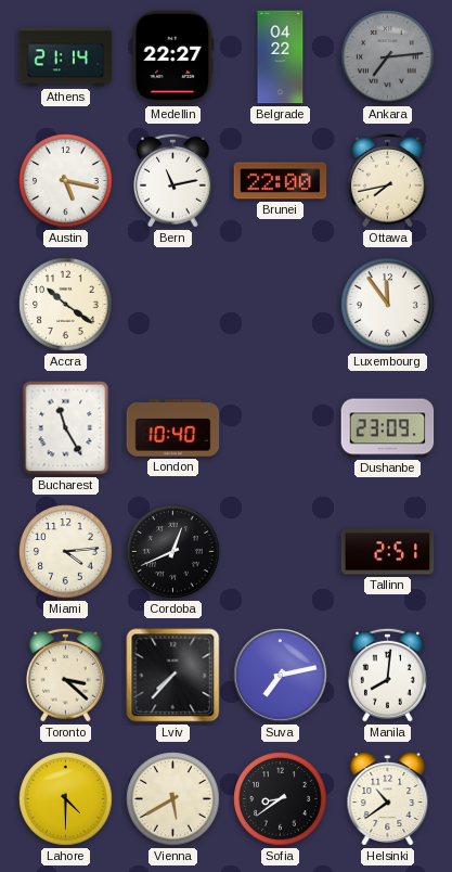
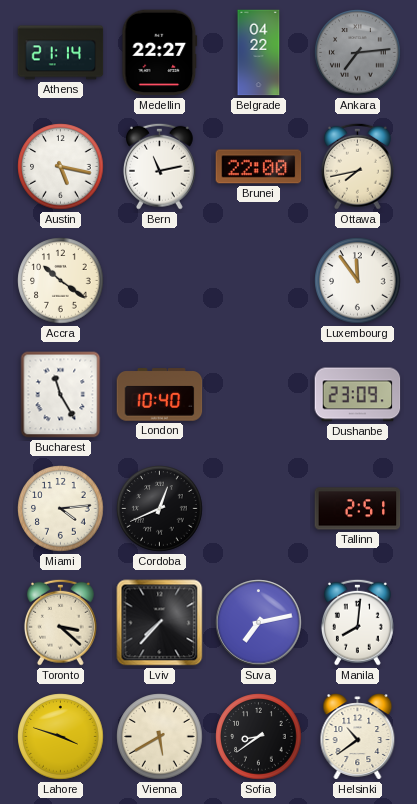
Lahore: 4:30 -> 3:48 (61, 737)
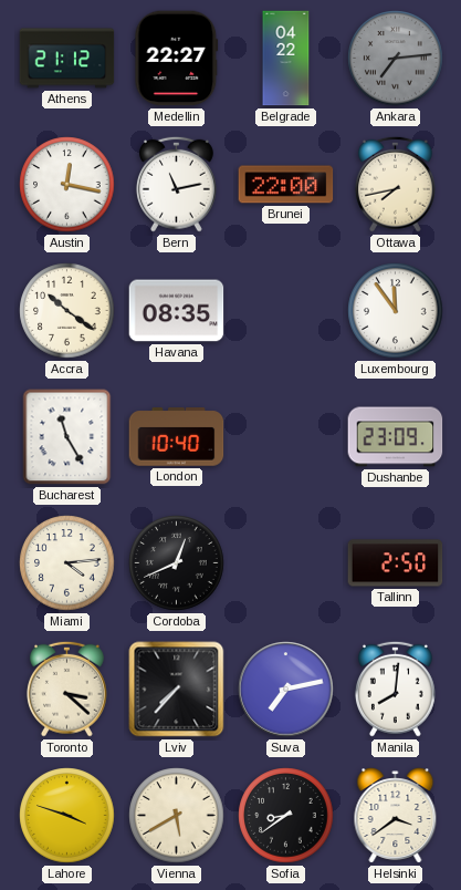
Athens: 21:14 -> 21:12 (67, 59)
Austin: 5:17 -> 12:17 (67, 185)
Havana: none -> 08:35 (177, 311)
Tallinn: 2:51 -> 2:50 (396, 563)
Helsinki: 10:39 -> 3:39 (396, 816)
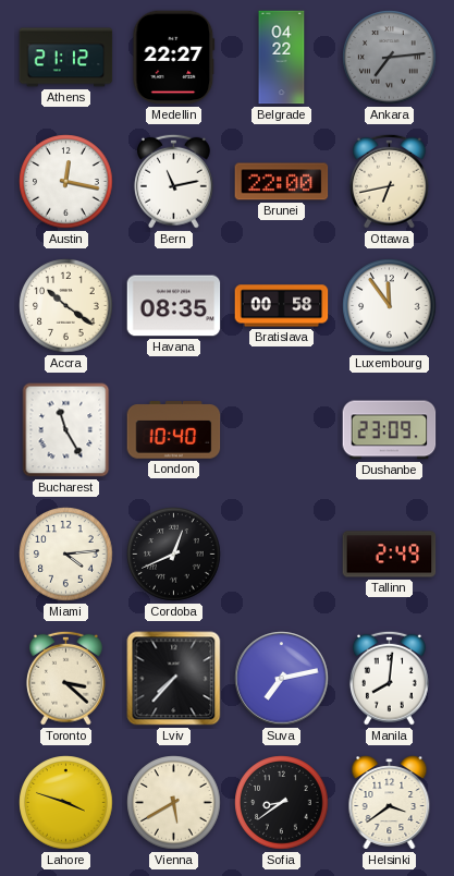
Ottawa: 7:43 -> 6:43 (389, 181)
Bratislava: none -> 00:58 (282, 306)
Tallinn: 2:50 -> 2:49 (390, 555)
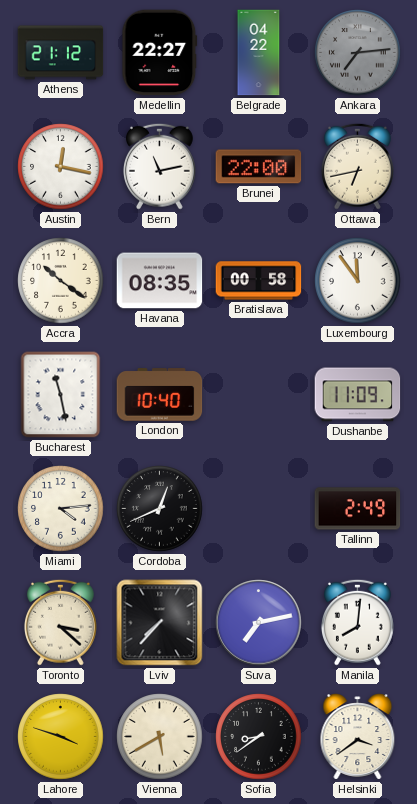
Bucharest: 11:25 -> 11:28 (61, 395)
Dushanbe: 23:09 -> 11:09 (358, 395)
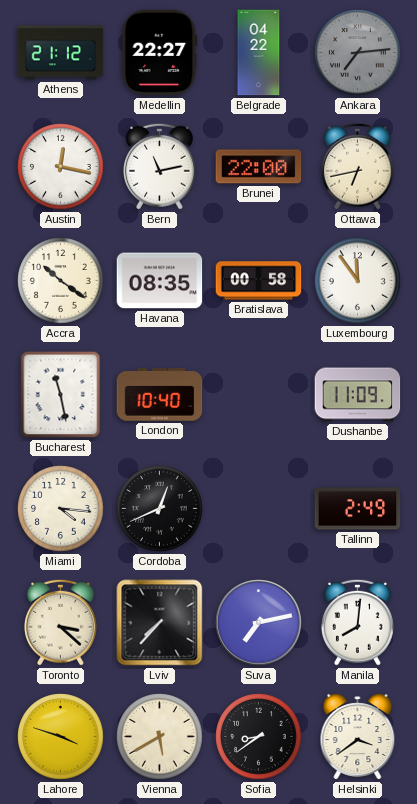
Miami: 4:14 -> 4:16 (61, 509)
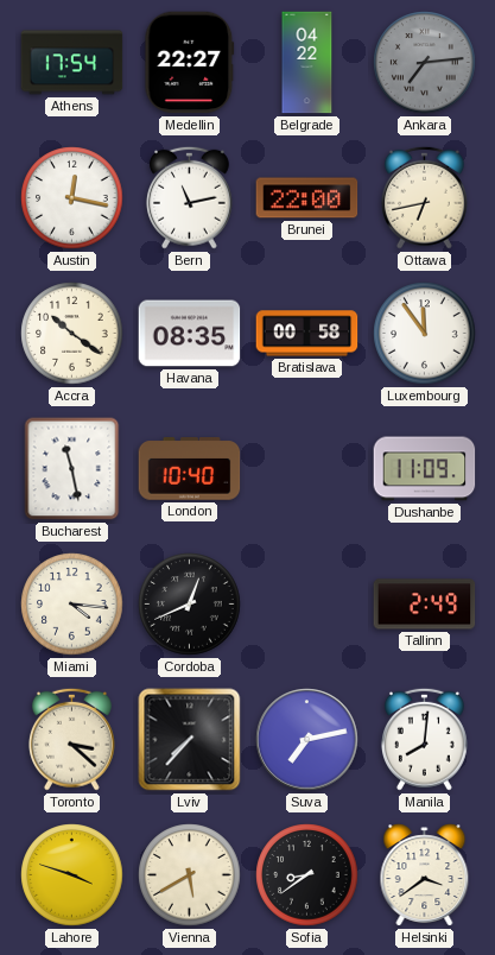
Athens: 21:12 -> 17:54 (72, 63)
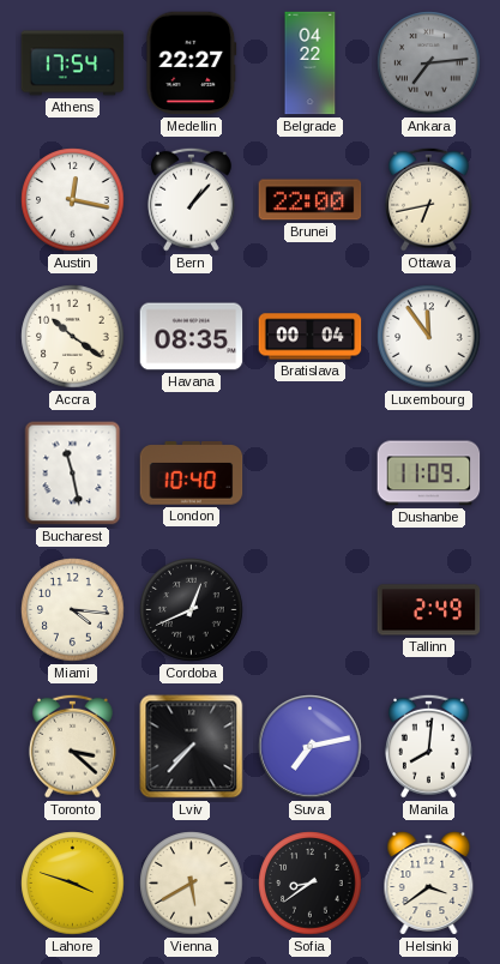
Bern: 11:13 -> 1:07 (191, 199)
Bratislava: 00:58 -> 00:04 (311, 337)
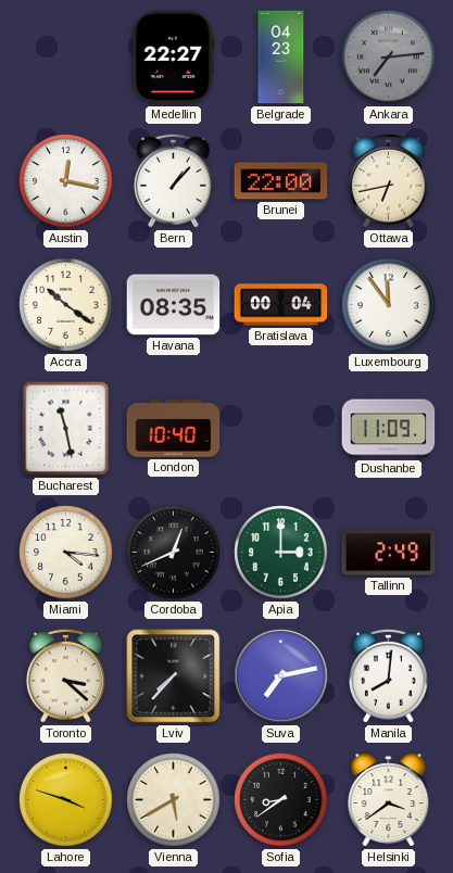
Athens: 17:54 -> none (73, 64)
Belgrade: 04:22 -> 04:23 (281, 58)
Apia: none -> 3:00 (281, 553)
